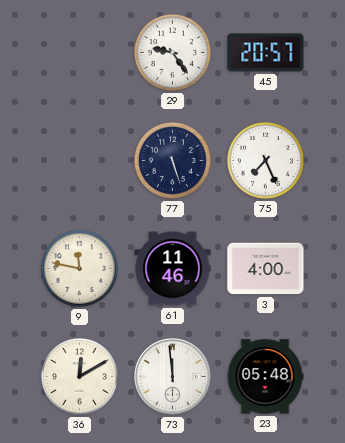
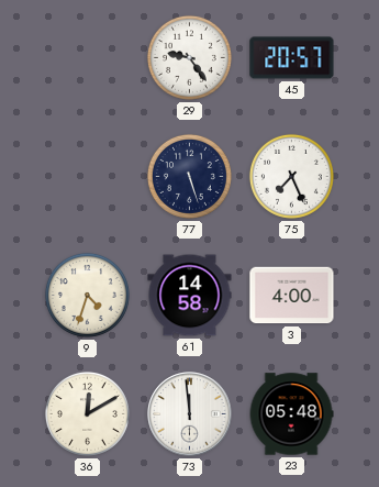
9: 11:47 -> 4:33 (87, 295)
61: 11:46 -> 14:58 (190, 296)
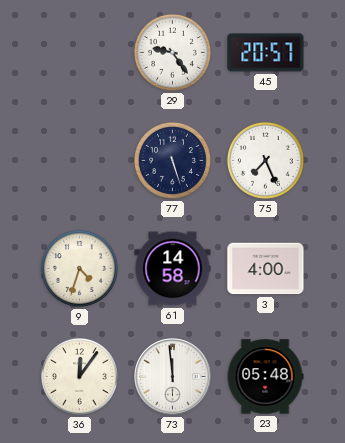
36: 12:10 -> 12:06 (79, 376)
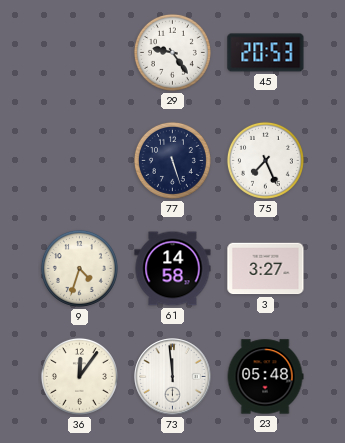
45: 20:57 -> 20:53 (266, 53)
3: 4:00 -> 3:27 (266, 269)
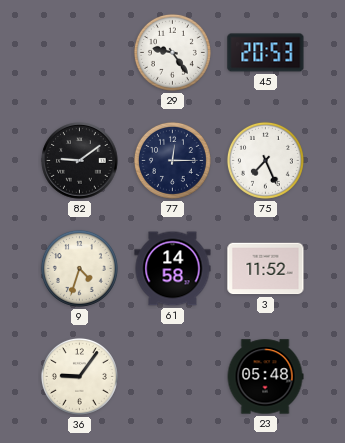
82: none -> 9:09 (80, 161)
77: 5:27 -> 12:15 (172, 160)
3: 3:27 -> 11:52 (266, 269)
36: 12:06 -> 9:06 (79, 376)
73: 11:59 -> none (173, 377)
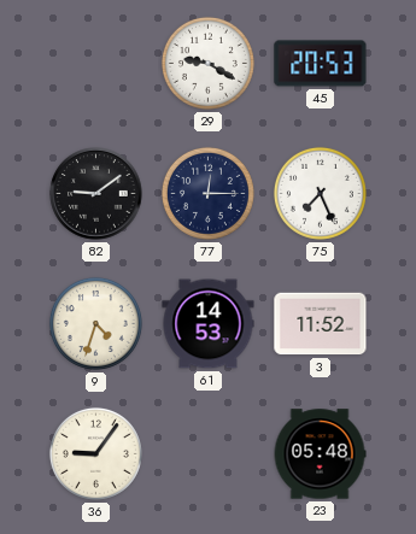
29: 9:24 -> 9:20 (207, 63)
61: 14:58 -> 14:53 (209, 324)
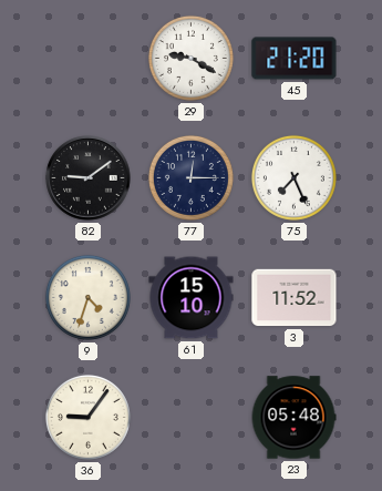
45: 20:53 -> 21:20 (295, 59)
61: 14:53 -> 15:10 (192, 298)
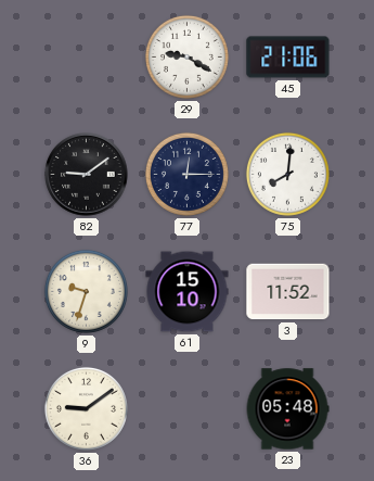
45: 21:20 -> 21:06 (288, 58)
75: 7:26 -> 8:01 (287, 174)
9: 4:33 -> 9:33 (86, 291)
36: 9:06 -> 9:09 (86, 408)
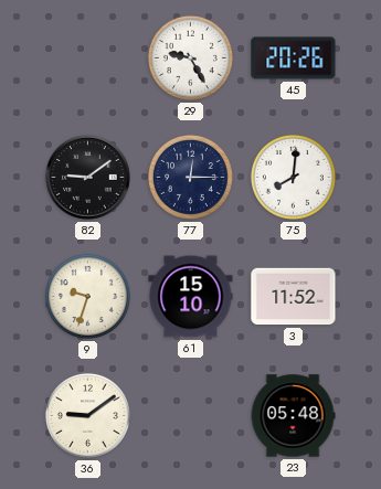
29: 9:20 -> 9:25 (190, 57)
45: 21:06 -> 20:26 (294, 59)
